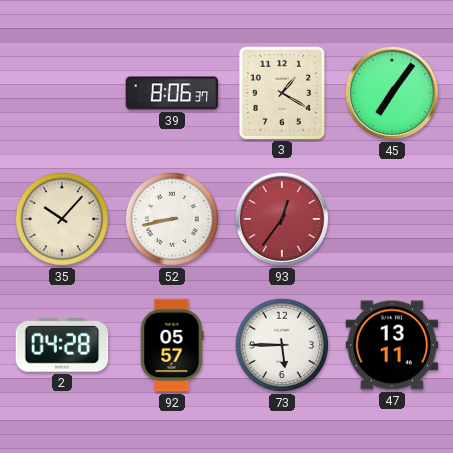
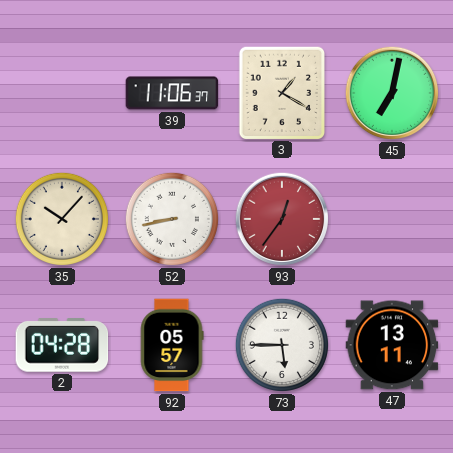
39: 8:06 -> 11:06 (172, 93)
45: 7:06 -> 7:02 (392, 93)
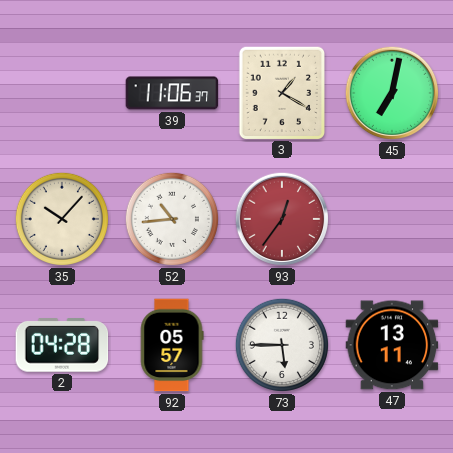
52: 8:43 -> 10:44 (172, 219)
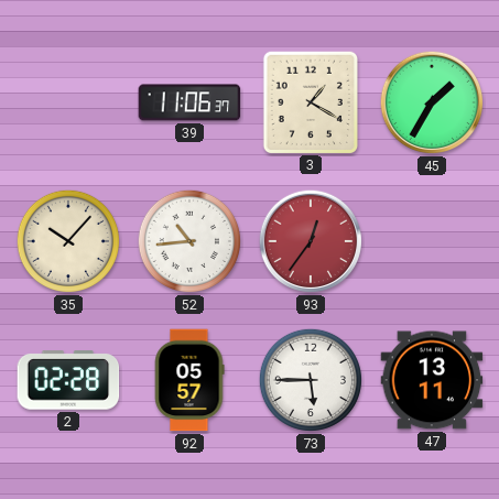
45: 7:02 -> 1:35 (432, 102)
2: 04:28 -> 02:28 (68, 380)
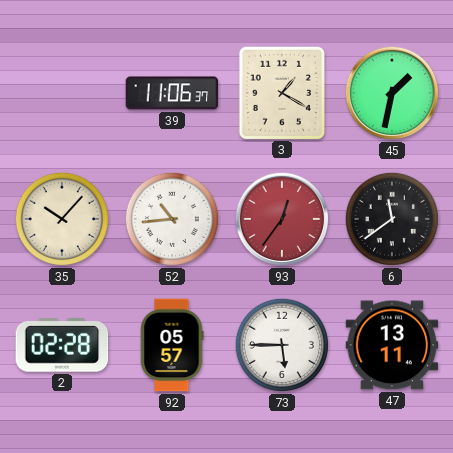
45: 1:35 -> 1:32 (392, 93)
6: none -> 11:39 (392, 219)
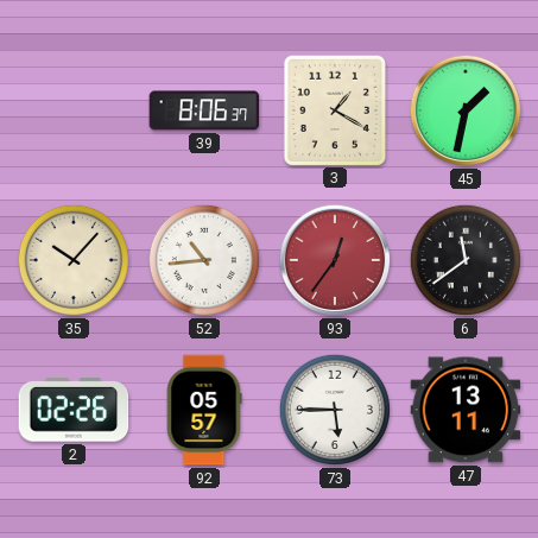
39: 11:06 -> 8:06 (204, 110)
2: 02:28 -> 02:26 (74, 410)
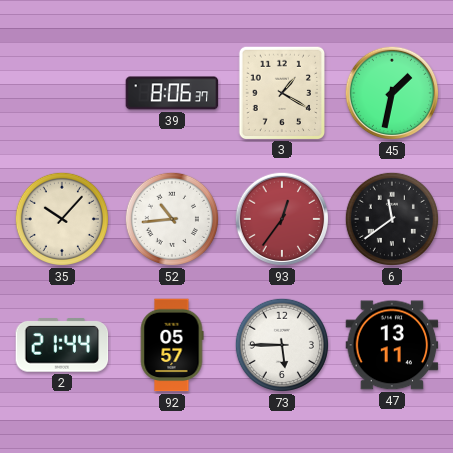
2: 02:26 -> 21:44 (62, 345)
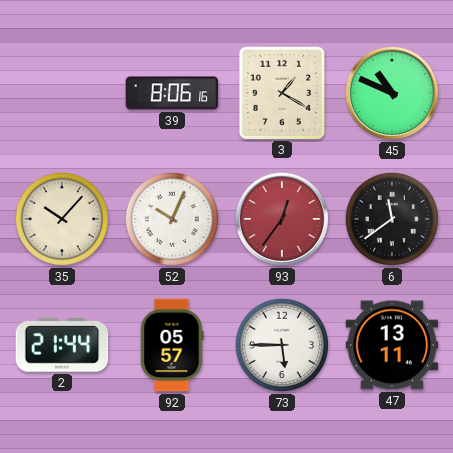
39: 8:06:37 -> 8:06:16 (172, 93)
45: 1:32 -> 10:49 (392, 93)
52: 10:44 -> 10:04 (172, 219)
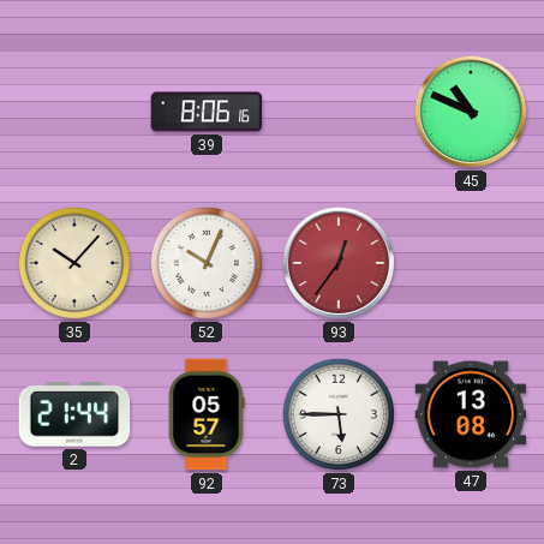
3: 1:20 -> none (281, 92)
6: 11:39 -> none (392, 219)
47: 13:11 -> 13:08 (471, 414)
